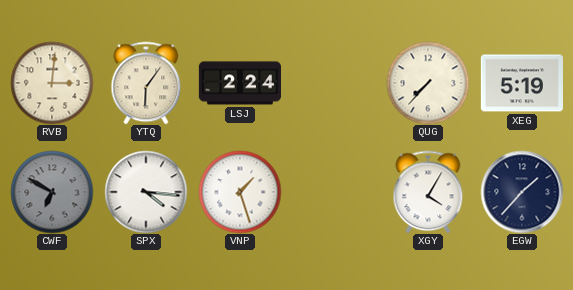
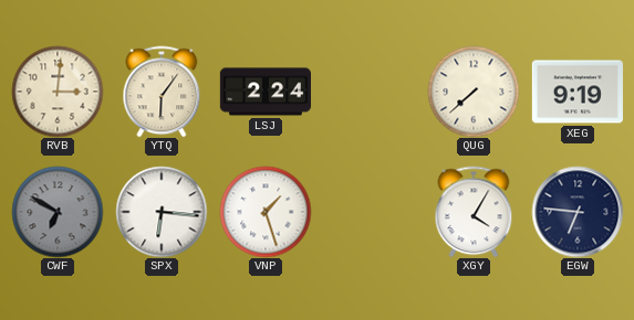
QUG: 7:37 -> 7:38 (474, 92)
XEG: 5:19 -> 9:19 (578, 92)
SPX: 4:16 -> 6:16 (162, 212)
EGW: 1:37 -> 6:46 (578, 212)
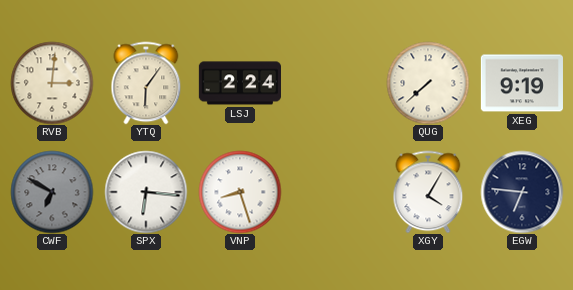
VNP: 1:27 -> 8:27 (240, 192)
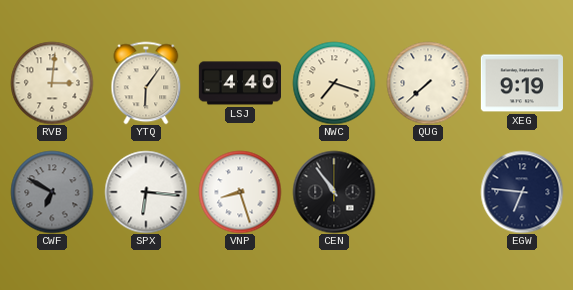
LSJ: 2:24 -> 4:40 (239, 83)
NWC: none -> 7:18 (334, 83)
CEN: none -> 10:54 (334, 192)
XGY: 4:05 -> none (428, 192)
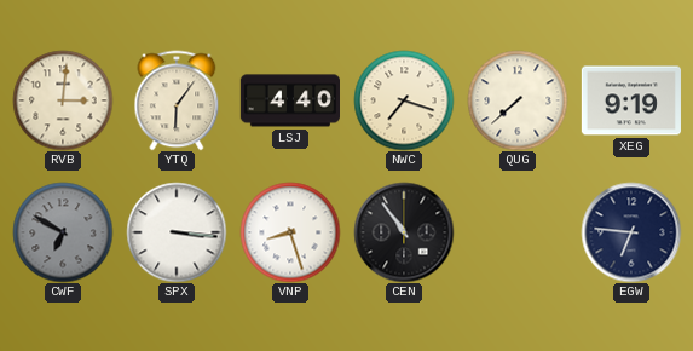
SPX: 6:16 -> 3:16 (177, 232)
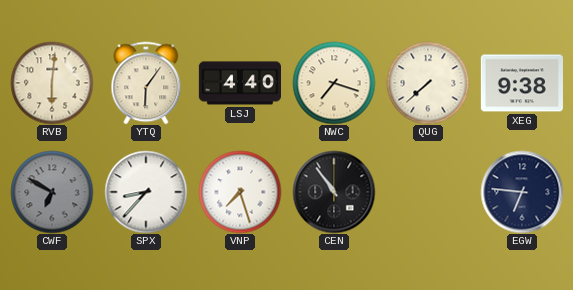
RVB: 3:01 -> 6:01 (52, 83)
XEG: 9:19 -> 9:38 (522, 83)
SPX: 3:16 -> 8:37 (146, 192)
VNP: 8:27 -> 7:27 (240, 192)
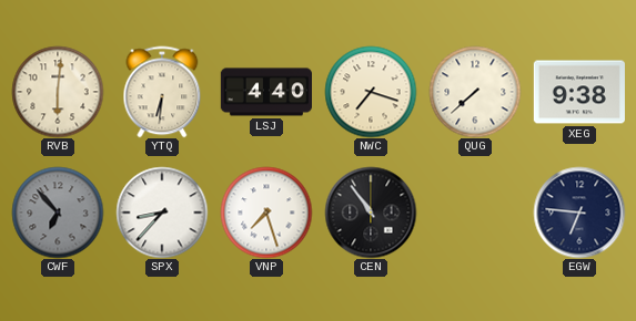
YTQ: 6:06 -> 6:31 (162, 92)
CWF: 6:50 -> 6:53 (58, 213)
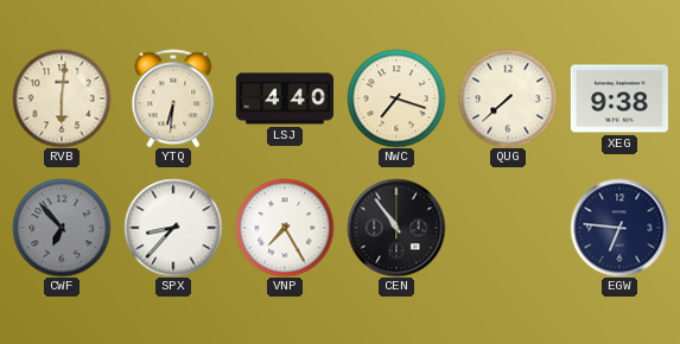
VNP: 7:27 -> 7:25 (285, 228)
